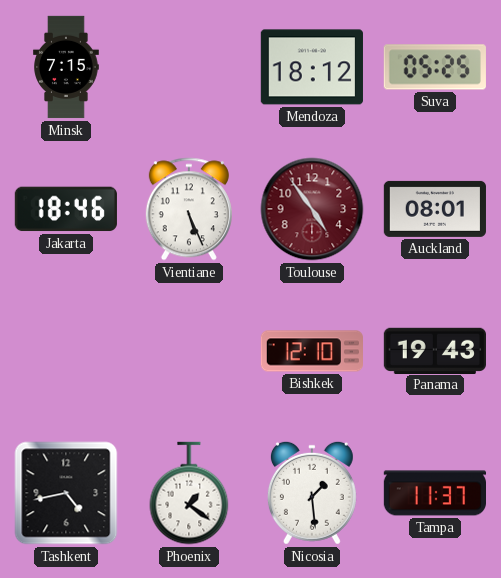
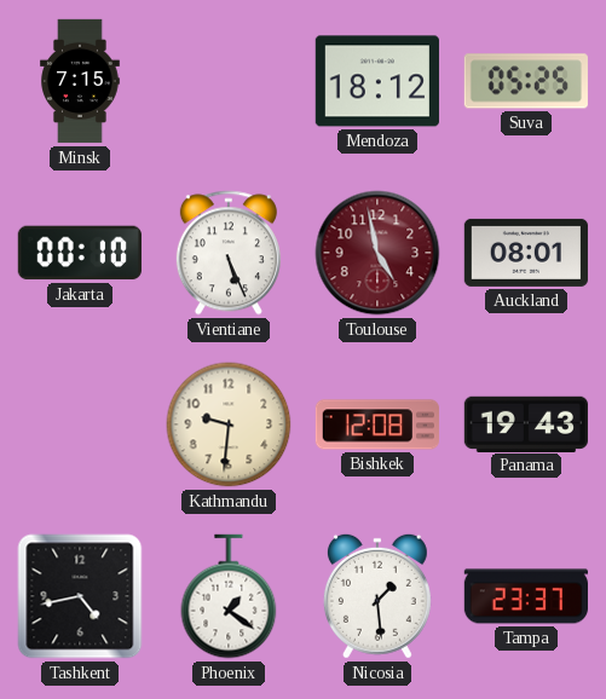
Jakarta: 18:46 -> 00:10 (80, 253)
Toulouse: 4:54 -> 4:58 (377, 253)
Kathmandu: none -> 9:31 (229, 424)
Bishkek: 12:10 -> 12:08 (376, 424)
Tampa: 11:37 -> 23:37 (525, 596)
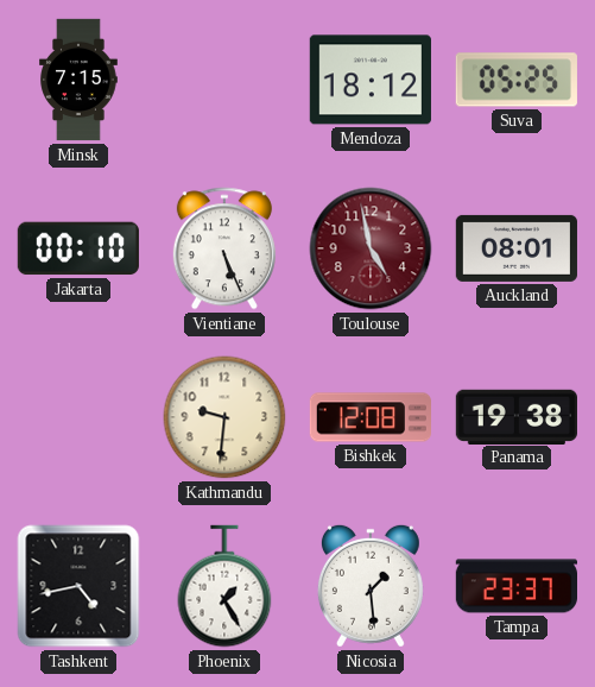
Panama: 19:43 -> 19:38 (517, 416)
Phoenix: 1:21 -> 1:25 (224, 586)
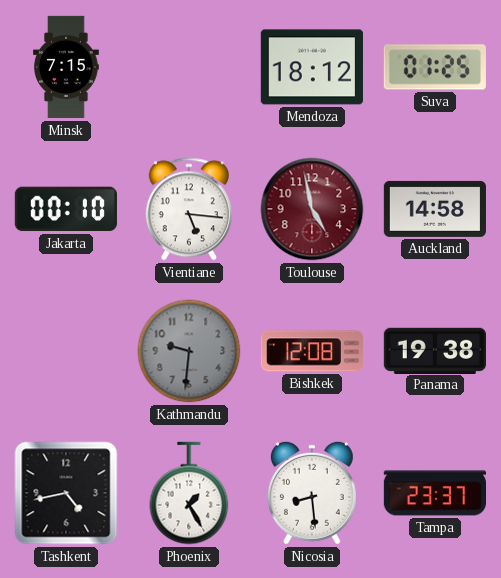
Suva: 05:25 -> 01:25 (435, 67)
Vientiane: 5:26 -> 5:16 (189, 209)
Auckland: 08:01 -> 14:58 (435, 209)
Kathmandu dial: cream -> grey (189, 351)
Nicosia: 1:29 -> 8:29 (312, 493)
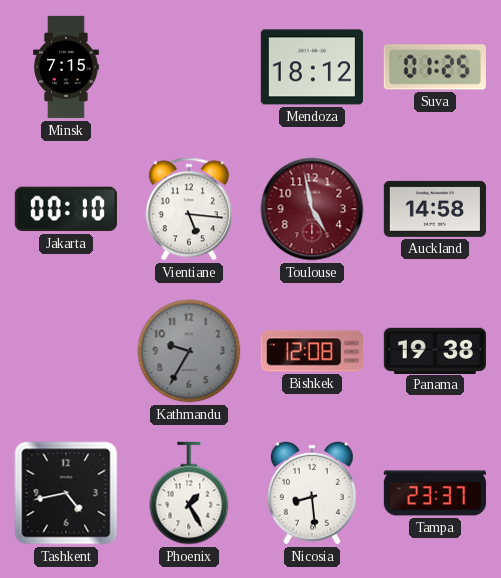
Kathmandu: 9:31 -> 9:35 (189, 351)
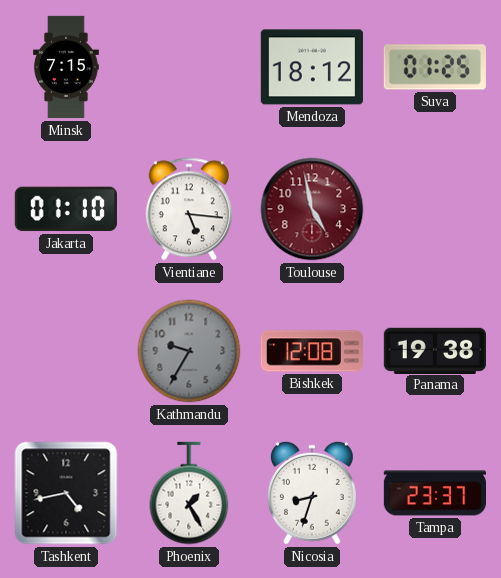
Jakarta: 00:10 -> 01:10 (66, 209)
Auckland: 14:58 -> none (435, 209)
Nicosia: 8:29 -> 8:33 (312, 493)
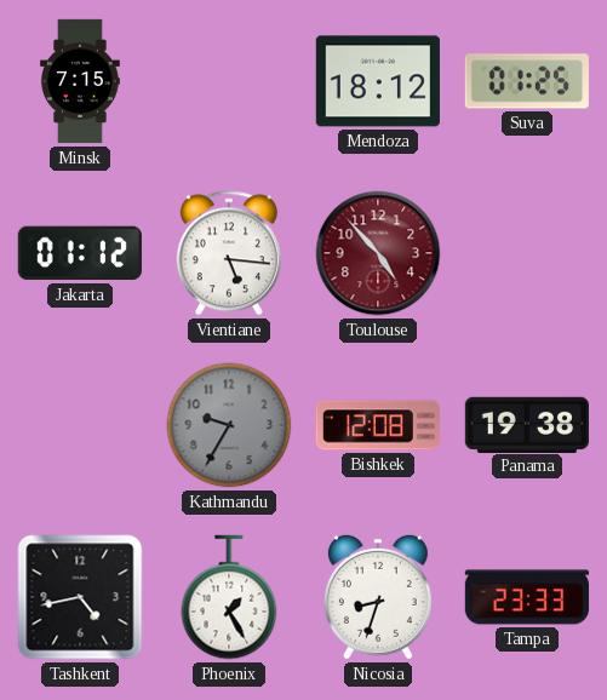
Jakarta: 01:10 -> 01:12 (80, 253)
Toulouse: 4:58 -> 4:53 (378, 253)
Tampa: 23:37 -> 23:33 (526, 597)
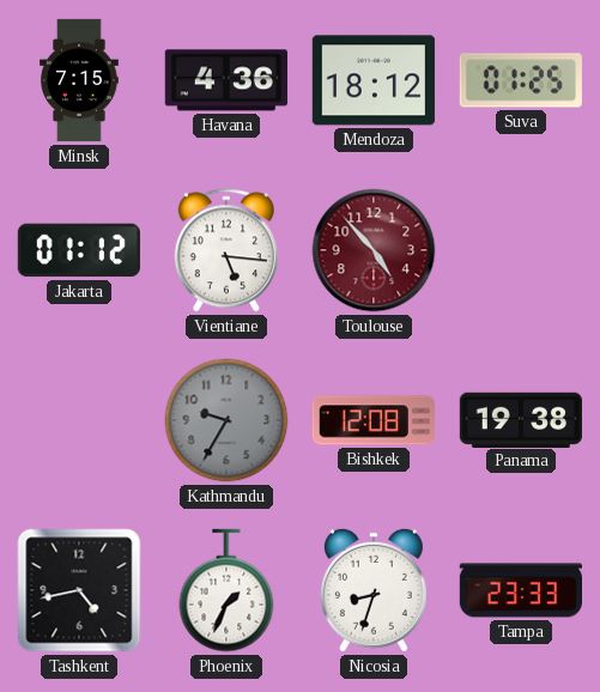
Havana: none -> 4:36 (226, 80)
Phoenix: 1:25 -> 1:34 (226, 590)
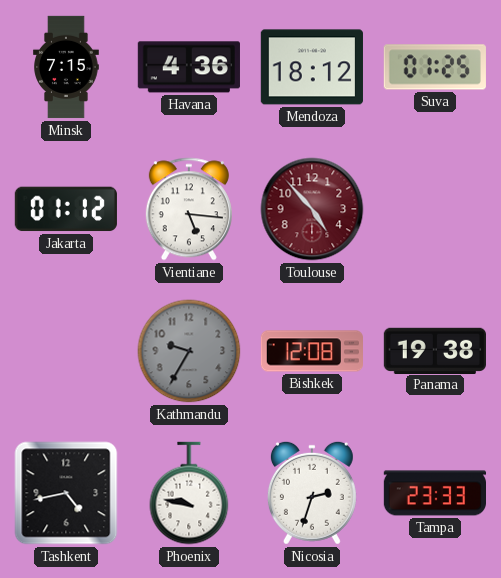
Phoenix: 1:34 -> 9:47 (189, 493)
Nicosia: 8:33 -> 2:33 (312, 493)
